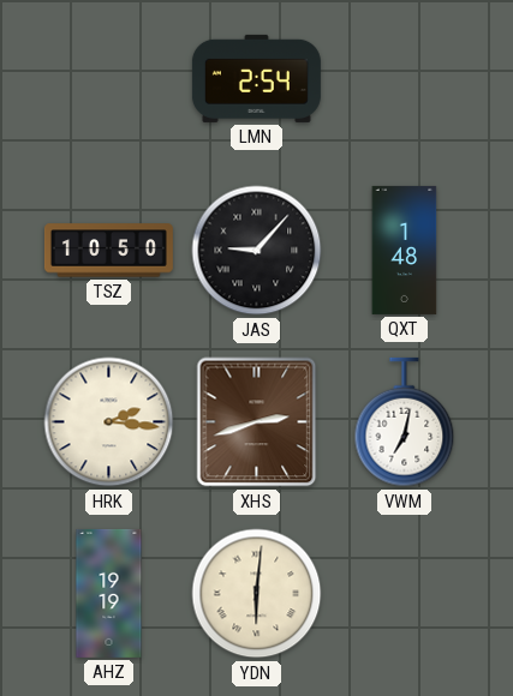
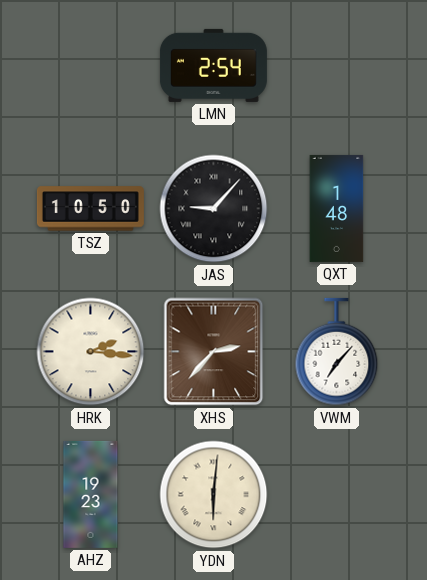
XHS: 2:42 -> 2:37 (214, 352)
VWM: 7:02 -> 7:07 (337, 352)
AHZ: 19:19 -> 19:23 (91, 494)
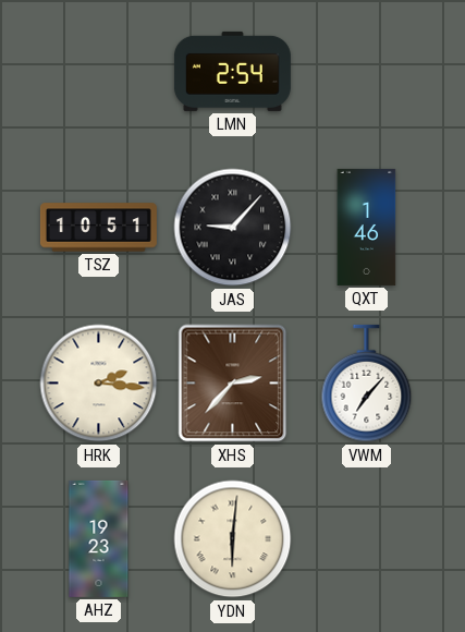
TSZ: 10:50 -> 10:51 (98, 228)
QXT: 1:48 -> 1:46 (367, 227)
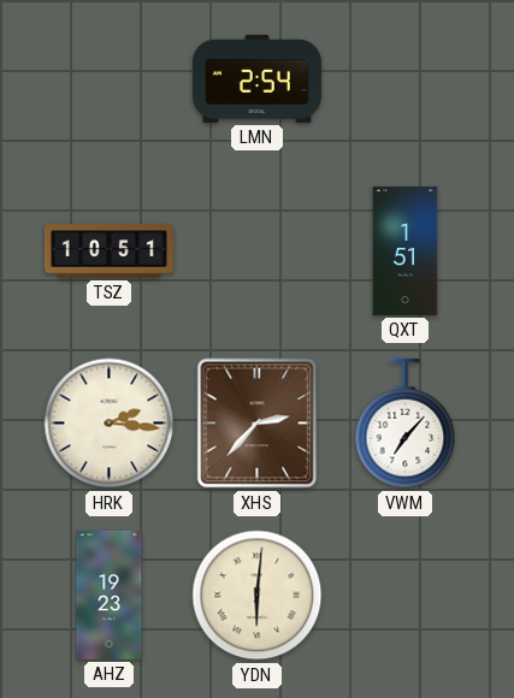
JAS: 9:07 -> none (233, 228)
QXT: 1:46 -> 1:51 (406, 250)
